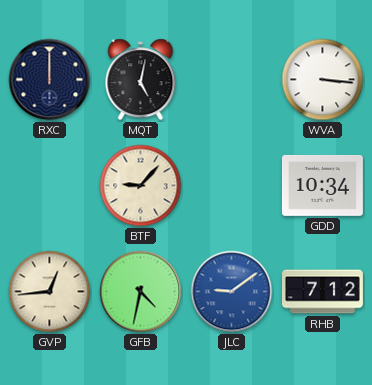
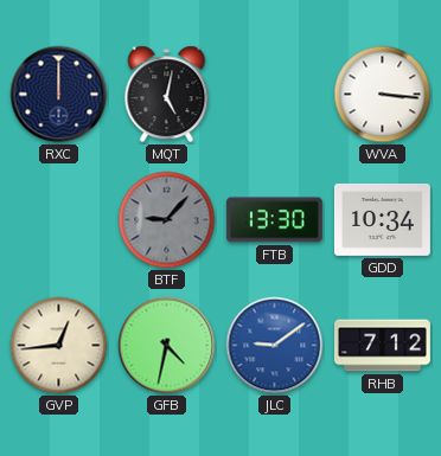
BTF dial: cream -> grey (167, 220)
FTB: none -> 13:30 (274, 220)
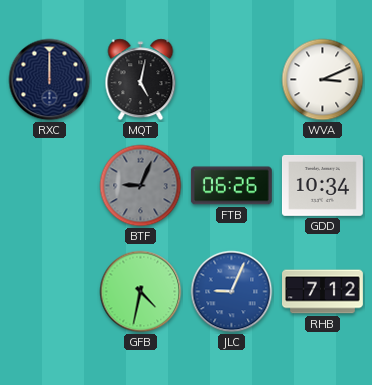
WVA: 3:16 -> 3:11 (323, 80)
BTF: 9:07 -> 9:04 (141, 186)
FTB: 13:30 -> 06:26 (231, 186)
GVP: 12:44 -> none (59, 346)
JLC: 9:09 -> 9:04 (232, 292)
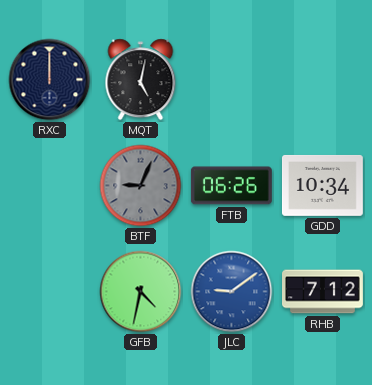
WVA: 3:11 -> none (323, 80)
JLC: 9:04 -> 9:09 (232, 292)
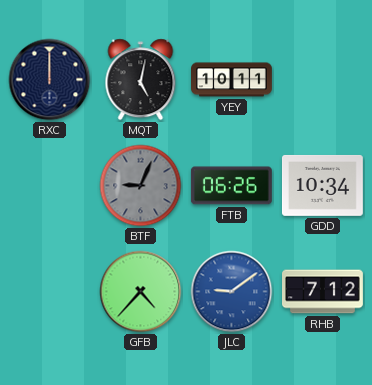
YEY: none -> 10:11 (232, 80)
GFB: 4:32 -> 4:37 (141, 292)
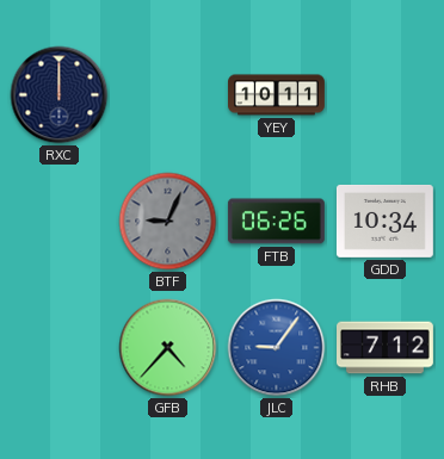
MQT: 5:02 -> none (141, 80)
JLC: 9:09 -> 9:06 (277, 348)
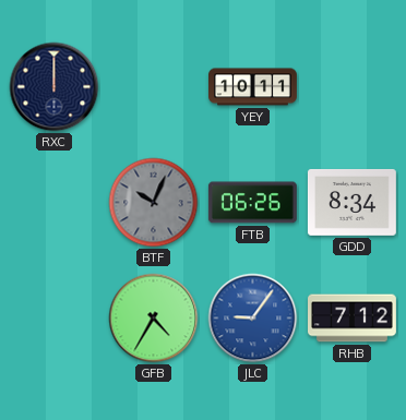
BTF: 9:04 -> 10:04 (154, 203)
GDD: 10:34 -> 8:34 (351, 202)
GFB: 4:37 -> 4:35 (154, 319)
